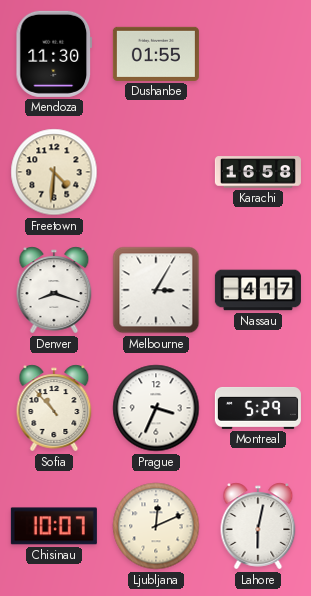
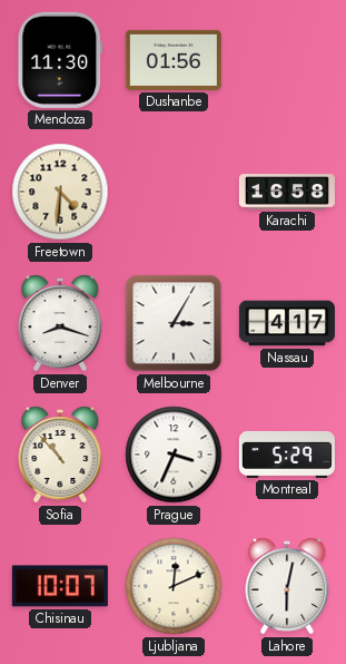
Dushanbe: 01:55 -> 01:56 (174, 60)
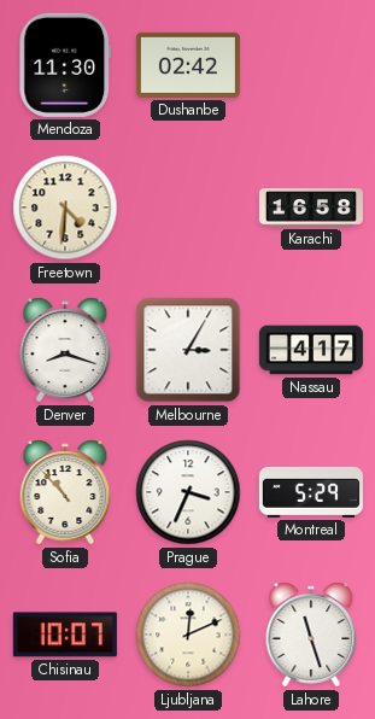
Dushanbe: 01:56 -> 02:42 (188, 65)
Lahore: 6:02 -> 11:27 (311, 635)
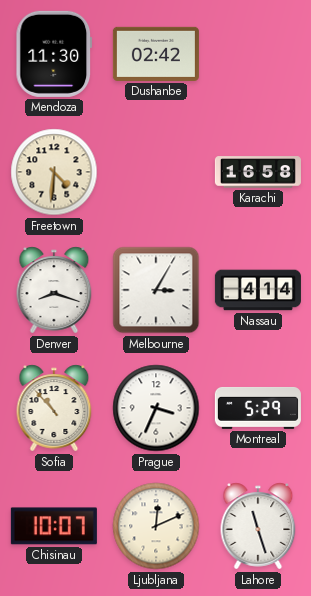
Nassau: 4:17 -> 4:14 (258, 290)
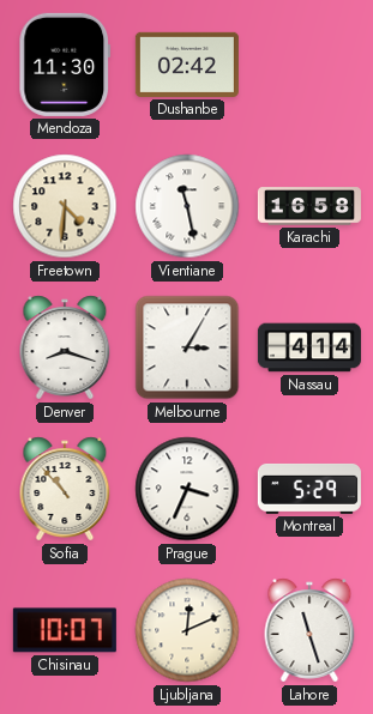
Vientiane: none -> 11:28 (187, 206)
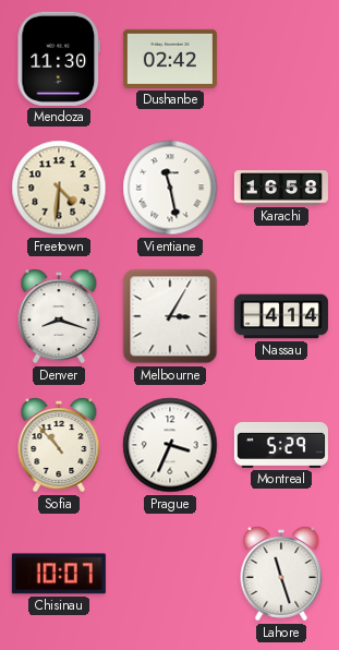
Ljubljana: 12:11 -> none (187, 630)
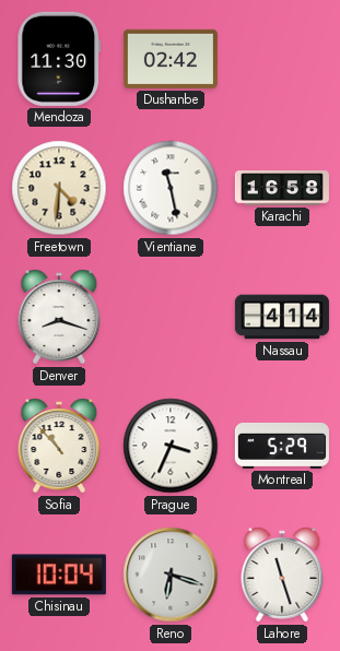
Melbourne: 3:05 -> none (170, 316)
Chisinau: 10:07 -> 10:04 (59, 575)
Reno: none -> 6:18 (171, 575)
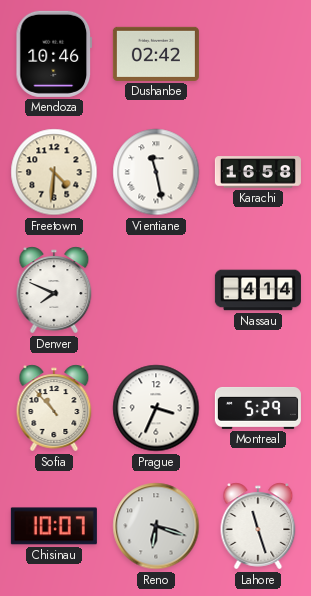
Mendoza: 11:30 -> 10:46 (54, 54)
Denver: 8:18 -> 7:49 (54, 290)
Chisinau: 10:04 -> 10:07 (54, 526)
